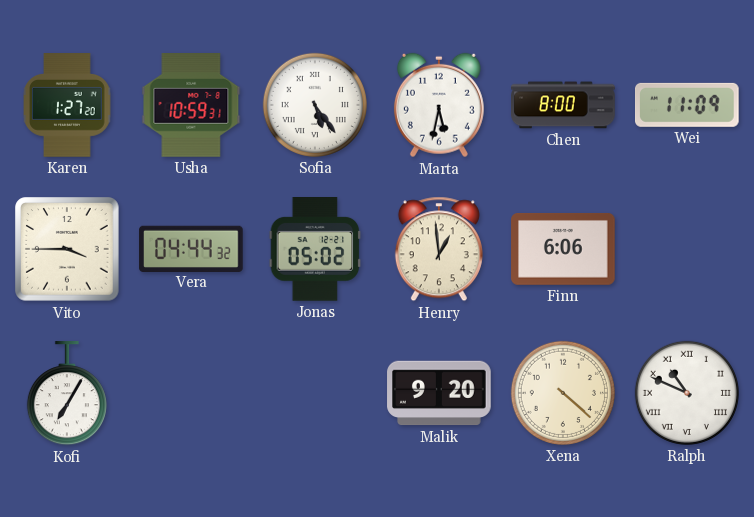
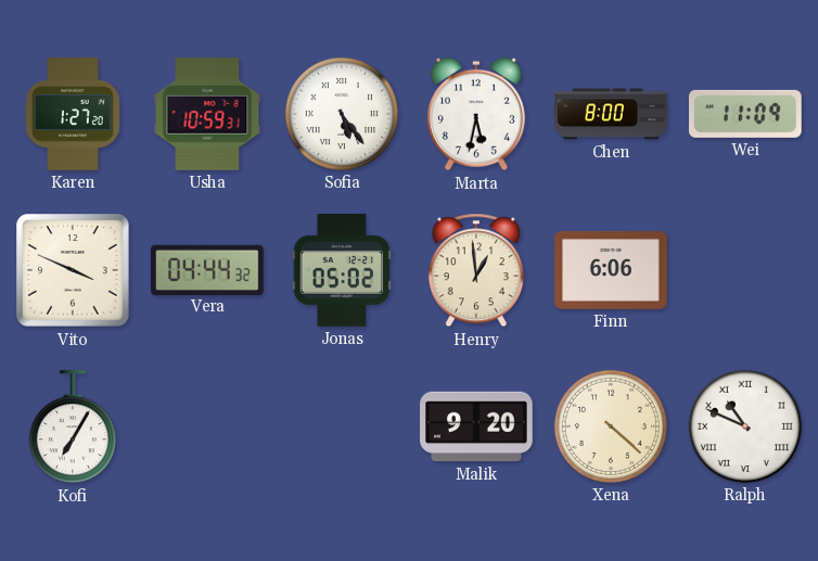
Vito: 3:45 -> 3:49 (73, 270)
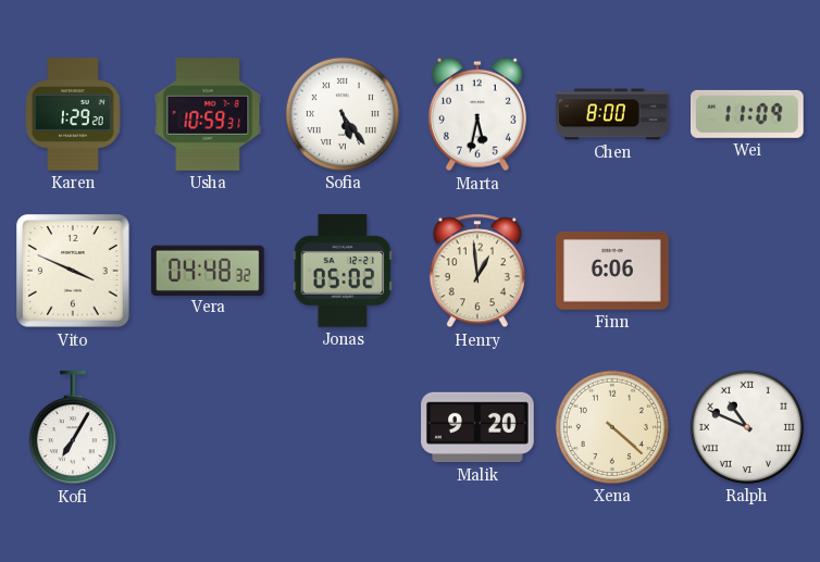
Karen: 1:27 -> 1:29 (74, 114)
Vera: 04:44 -> 04:48 (208, 270)
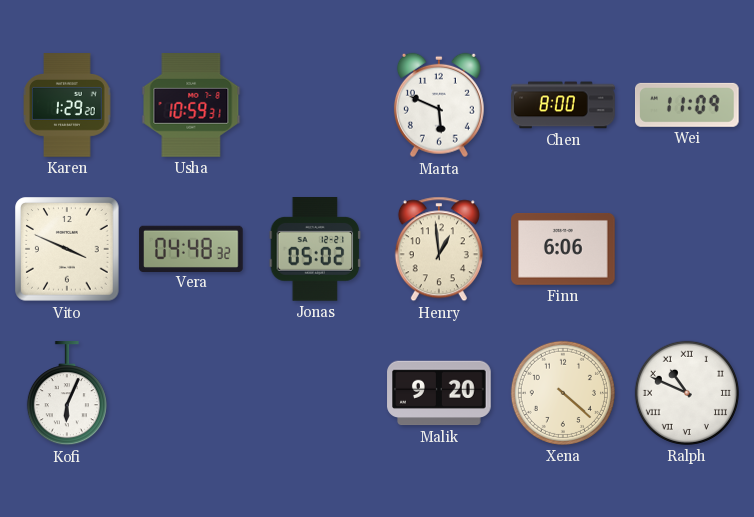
Sofia: 5:24 -> none (343, 114)
Marta: 5:32 -> 5:49 (439, 105)
Kofi: 7:05 -> 6:04 (67, 394)
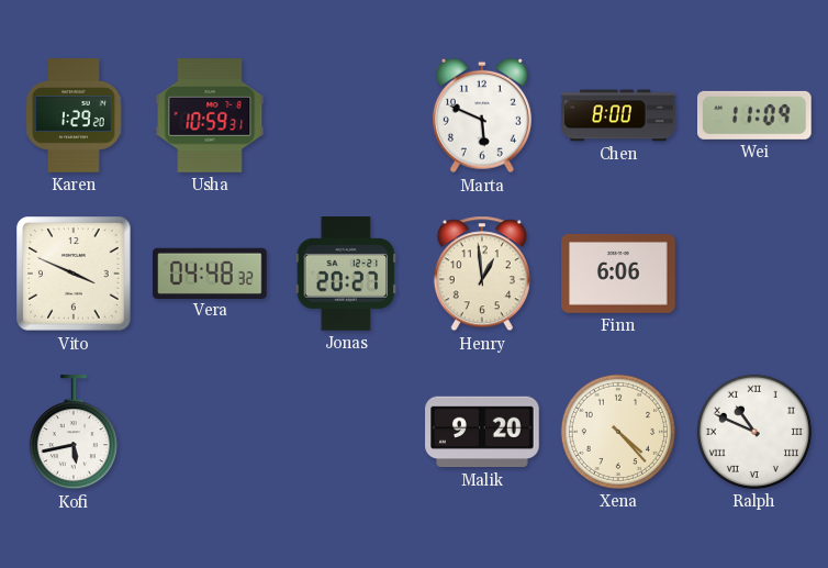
Jonas: 05:02 -> 20:27 (346, 275)
Kofi: 6:04 -> 5:43 (74, 433)
Xena: 4:22 -> 4:23 (618, 432)
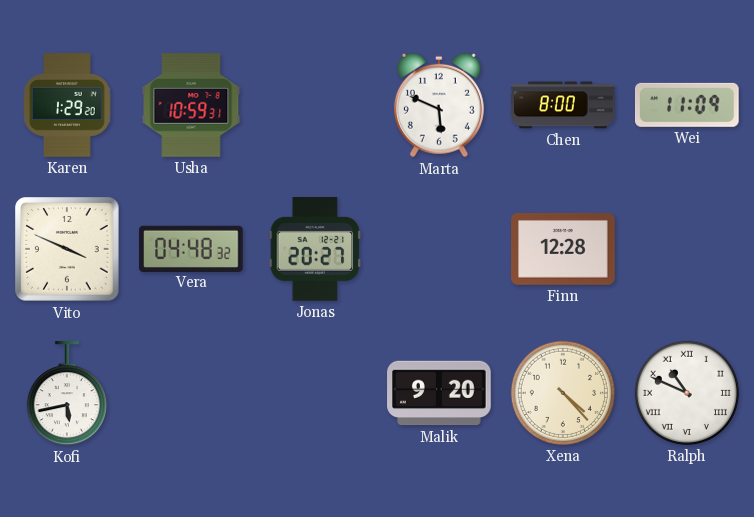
Henry: 12:59 -> none (482, 274)
Finn: 6:06 -> 12:28 (563, 250)
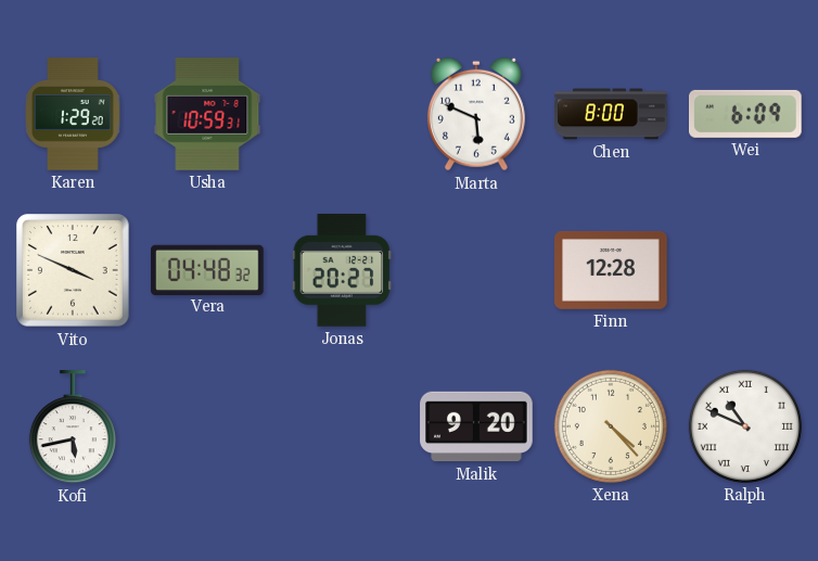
Wei: 11:09 -> 6:09 (746, 114)
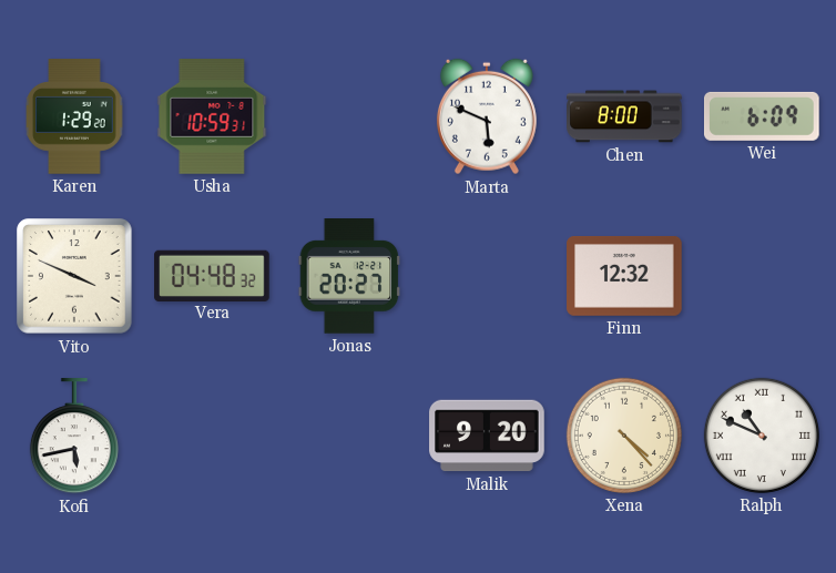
Finn: 12:28 -> 12:32 (624, 277)
